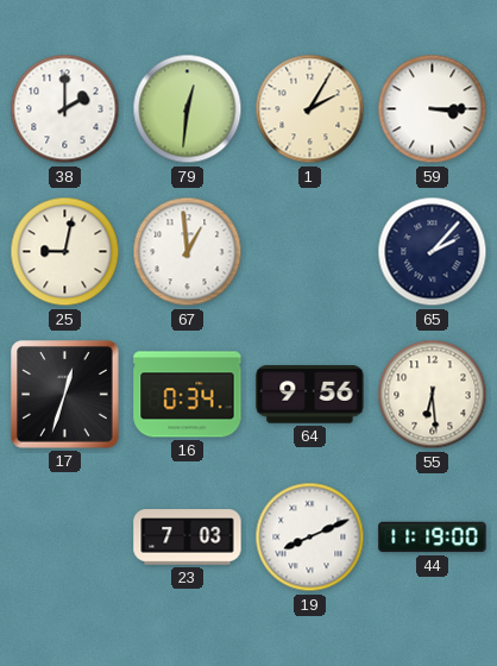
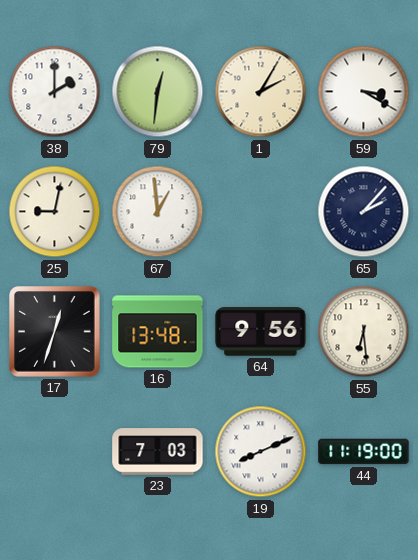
59: 3:15 -> 3:20 (364, 92)
16: 0:34 -> 13:48 (158, 332)
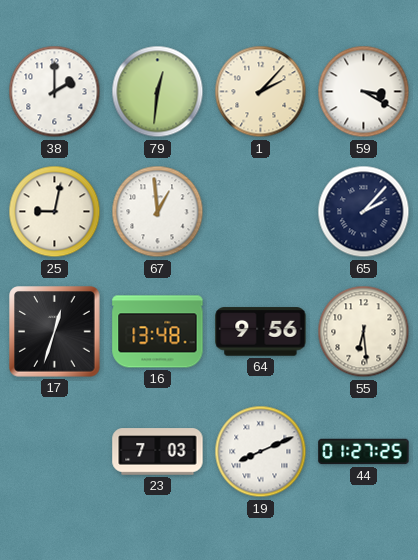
1: 2:05 -> 2:07 (261, 92)
44: 11:19 -> 01:27 (364, 452)
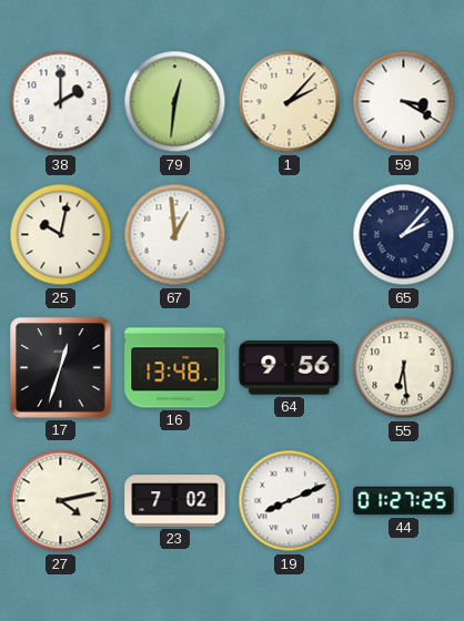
25: 9:02 -> 10:02 (61, 235)
27: none -> 4:13 (61, 501)
23: 7:03 -> 7:02 (175, 501)
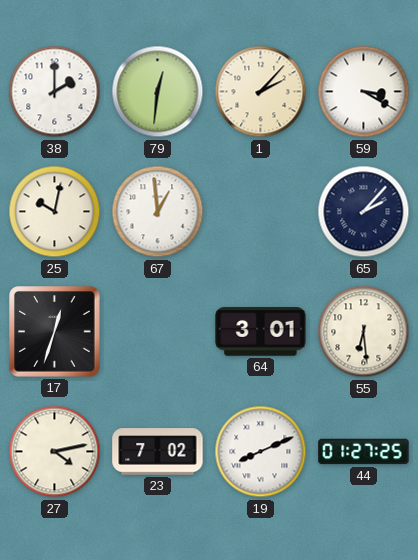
16: 13:48 -> none (175, 368)
64: 9:56 -> 3:01 (261, 332)
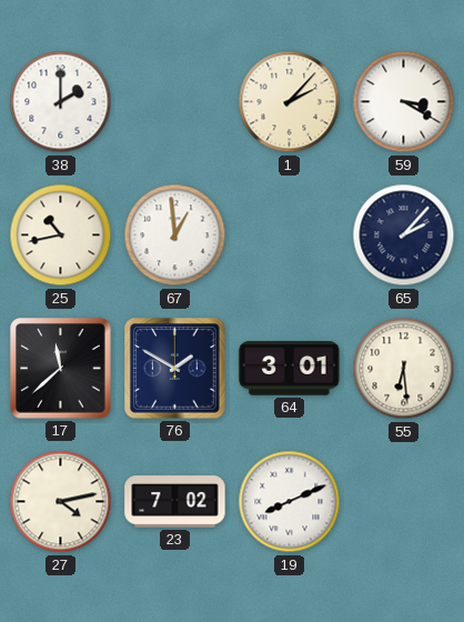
79: 12:31 -> none (158, 92)
25: 10:02 -> 10:43 (61, 235)
17: 12:33 -> 11:38 (61, 369)
76: none -> 1:50 (175, 369)
44: 01:27 -> none (364, 452)
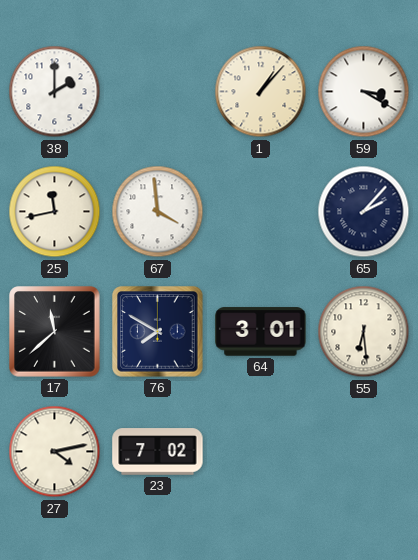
1: 2:07 -> 1:07 (261, 92)
25: 10:43 -> 11:43 (55, 212)
67: 12:59 -> 3:59 (158, 212)
76: 1:50 -> 7:50 (158, 332)
19: 8:11 -> none (290, 502)
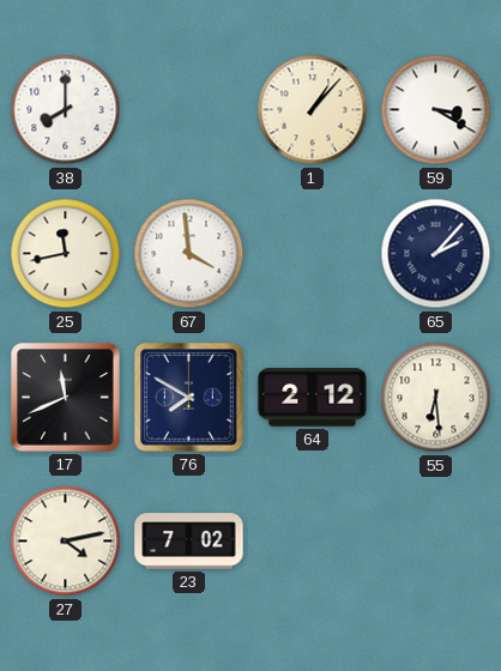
38: 2:00 -> 8:00 (66, 110)
17: 11:38 -> 11:41 (66, 398)
64: 3:01 -> 2:12 (313, 398)
